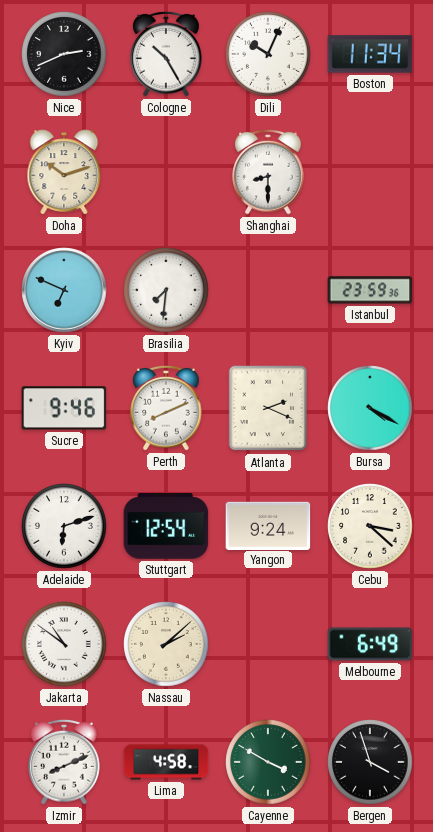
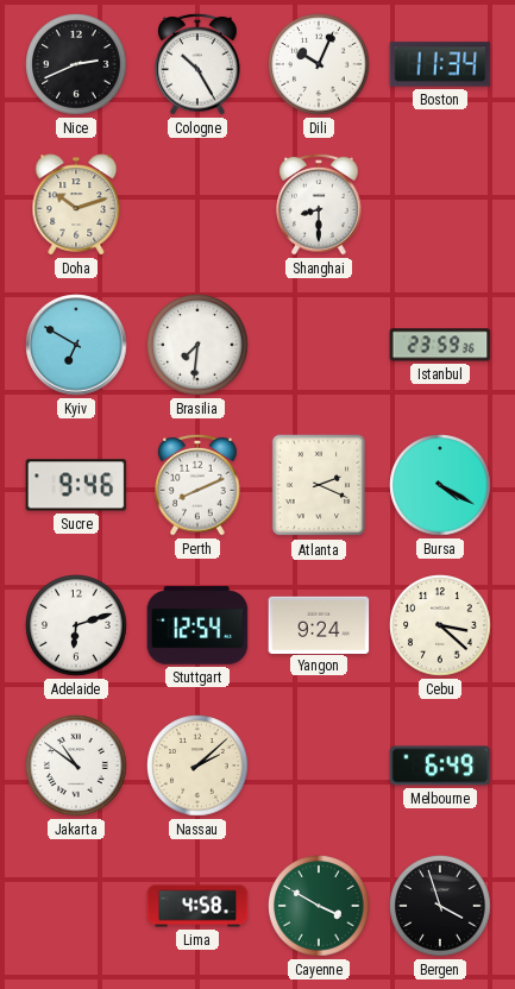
Kyiv: 6:49 -> 6:50 (76, 345)
Izmir: 8:11 -> none (64, 762)
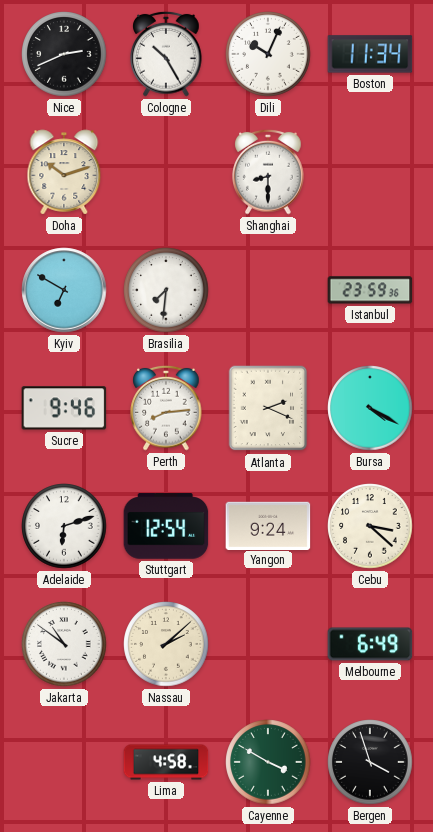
Perth: 8:11 -> 8:14 (166, 408)
